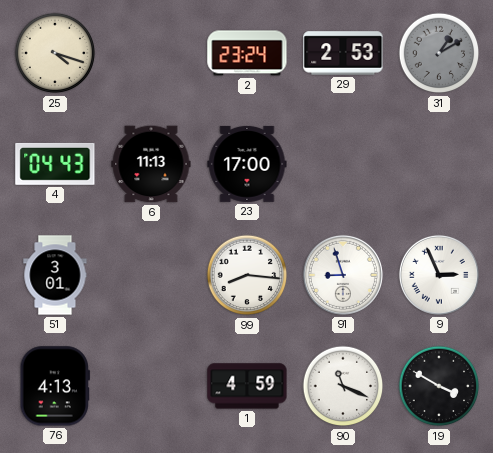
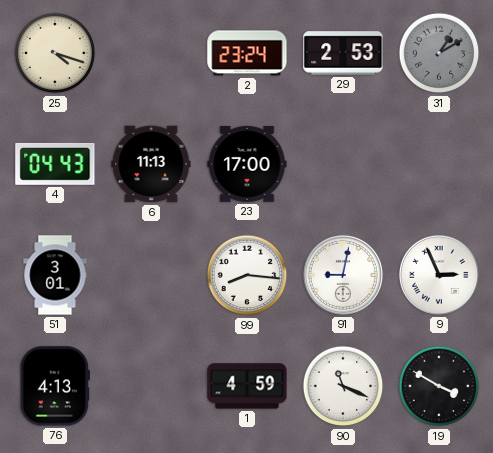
91: 8:57 -> 9:02 (343, 275)
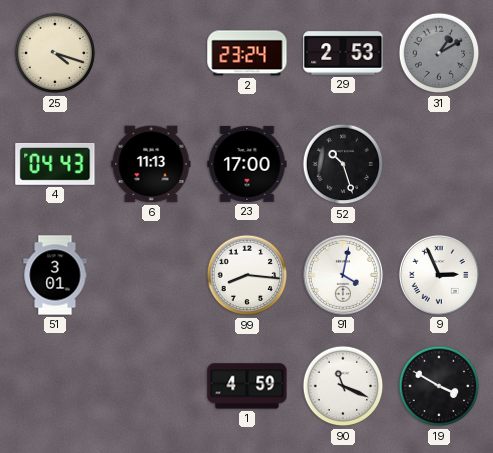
52: none -> 10:27 (343, 164)
91: 9:02 -> 4:02 (343, 275)
76: 4:13 -> none (55, 386)
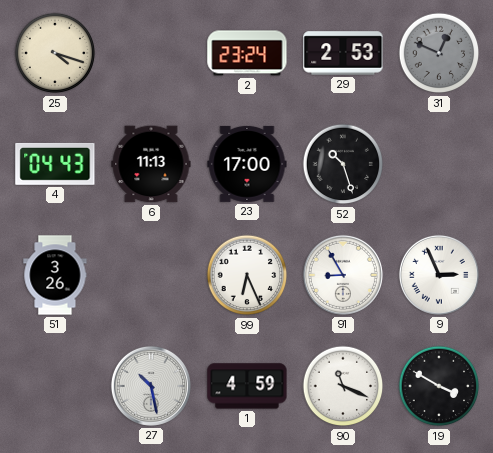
31: 1:10 -> 12:49 (439, 53)
51: 3:01 -> 3:26 (55, 275)
99: 8:16 -> 6:26 (247, 275)
91: 4:02 -> 8:55 (343, 275)
27: none -> 10:28 (151, 386)
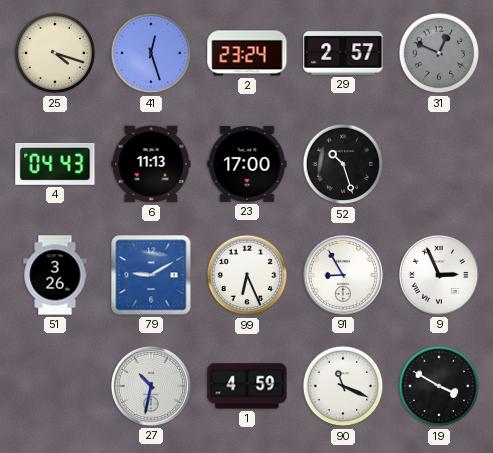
41: none -> 12:27 (151, 53)
29: 2:53 -> 2:57 (343, 53)
79: none -> 9:10 (151, 275)
27: 10:28 -> 10:32 (151, 386)
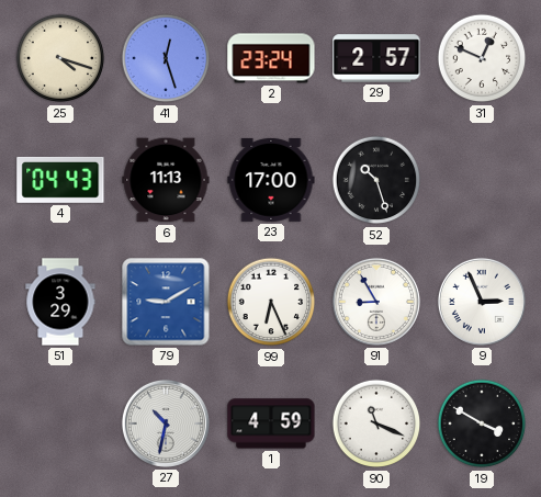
31 dial: grey -> white (482, 58)
51: 3:26 -> 3:29 (60, 302)
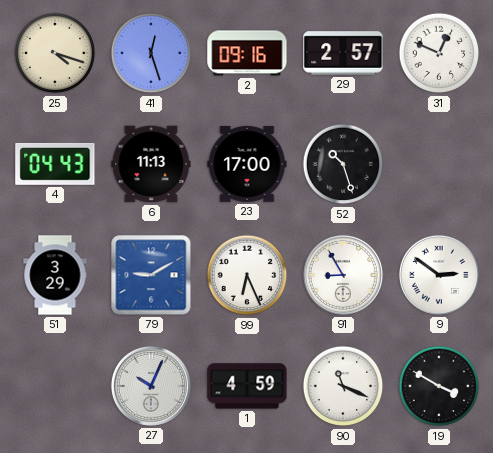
2: 23:24 -> 09:16 (247, 53)
9: 2:56 -> 2:51 (439, 275)
27: 10:32 -> 10:04 (151, 386)
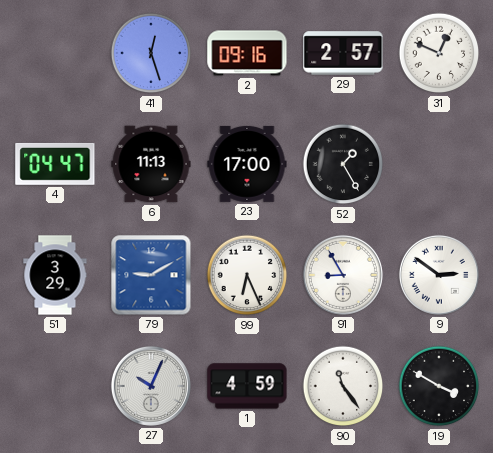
25: 4:18 -> none (55, 53)
4: 04:43 -> 04:47 (55, 164)
52: 10:27 -> 1:25 (343, 164)
90: 11:19 -> 11:24 (343, 386)
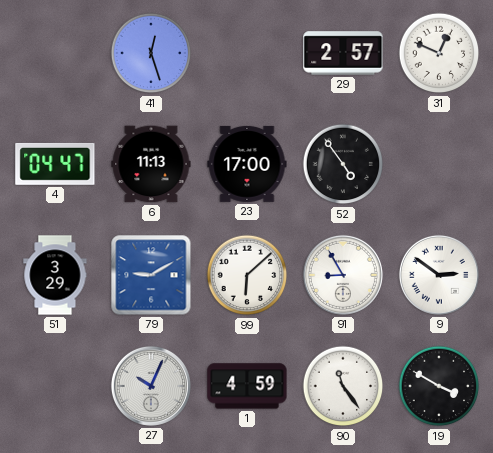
2: 09:16 -> none (247, 53)
52: 1:25 -> 4:54 (343, 164)
99: 6:26 -> 6:08 (247, 275)
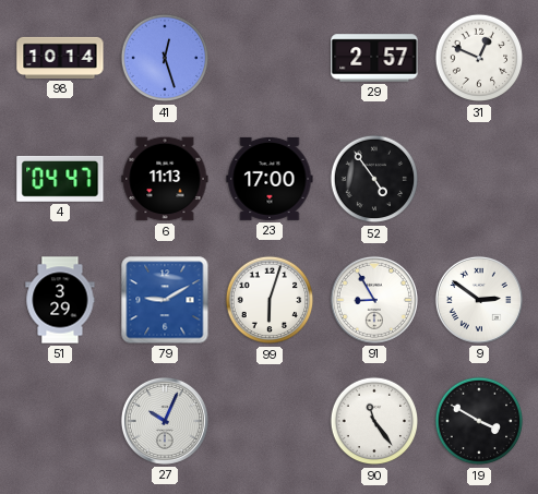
98: none -> 10:14 (60, 58)
99: 6:08 -> 6:03 (270, 300)
1: 4:59 -> none (247, 386)
